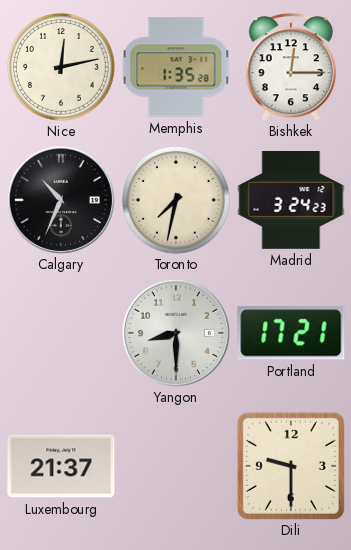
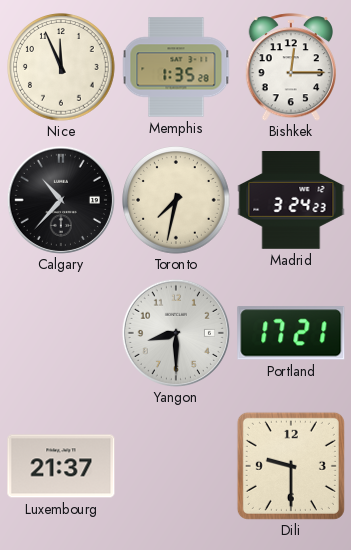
Nice: 12:13 -> 11:56 (62, 68)
Calgary: 10:34 -> 10:37 (61, 200)
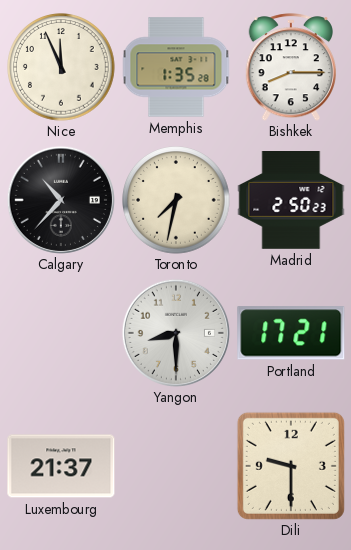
Bishkek: 12:15 -> 8:15 (290, 67)
Madrid: 3:24 -> 2:50 (291, 201)
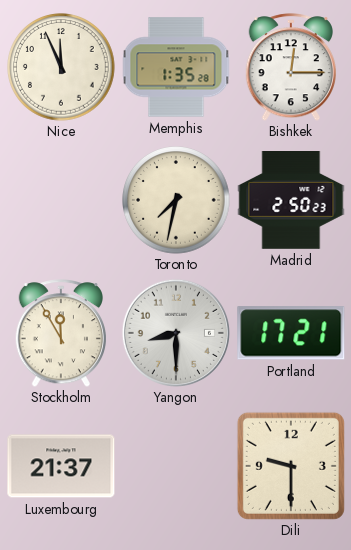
Bishkek: 8:15 -> 12:15 (290, 67)
Calgary: 10:37 -> none (61, 200)
Stockholm: none -> 11:55 (60, 333)
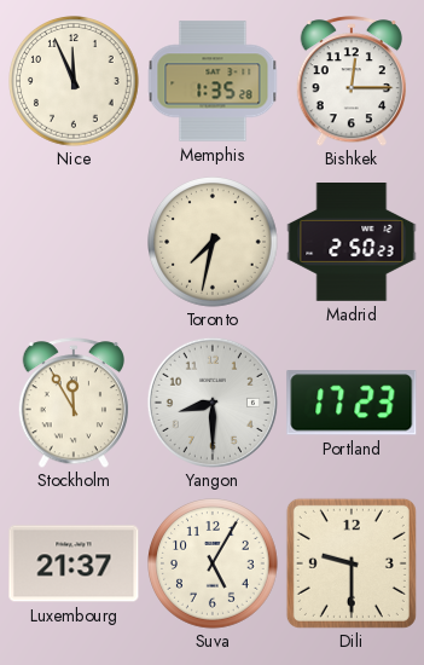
Portland: 17:21 -> 17:23 (352, 403)
Suva: none -> 5:05 (214, 565)
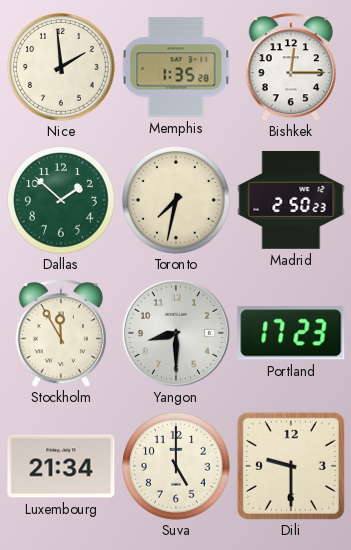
Nice: 11:56 -> 1:59 (62, 68)
Dallas: none -> 1:52 (62, 201)
Luxembourg: 21:37 -> 21:34 (61, 466)
Suva: 5:05 -> 5:00 (177, 467)
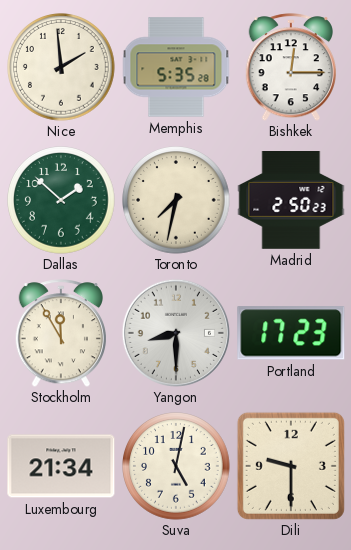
Memphis: 1:35 -> 5:35 (176, 67)
Suva: 5:00 -> 5:02 (177, 467)
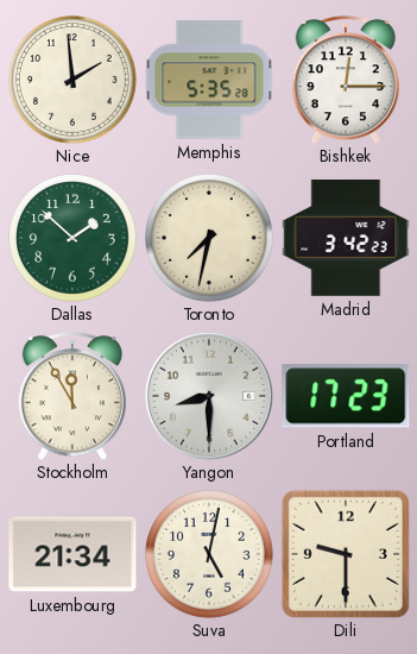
Madrid: 2:50 -> 3:42 (346, 239)
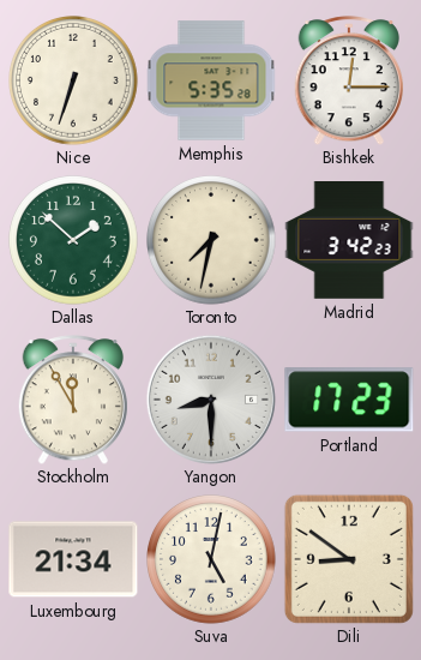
Nice: 1:59 -> 6:33 (74, 82)
Dili: 9:30 -> 8:51 (349, 559)
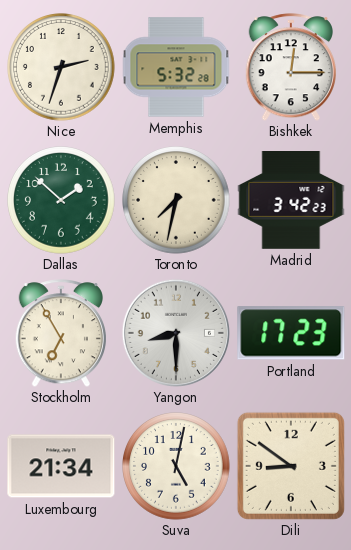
Nice: 6:33 -> 2:33 (62, 68)
Memphis: 5:35 -> 5:32 (176, 67)
Stockholm: 11:55 -> 6:55 (60, 333)
